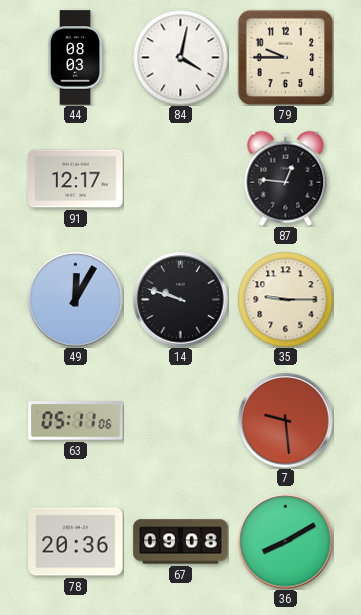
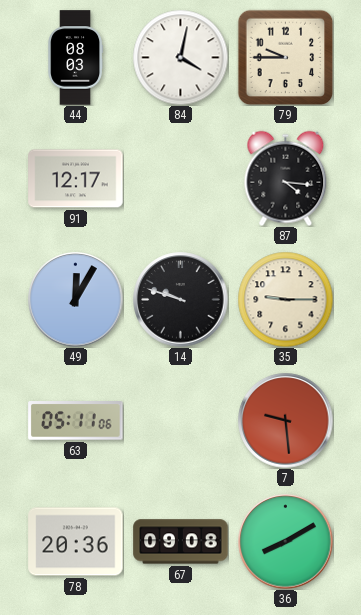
87: 12:46 -> 4:16 (286, 178)
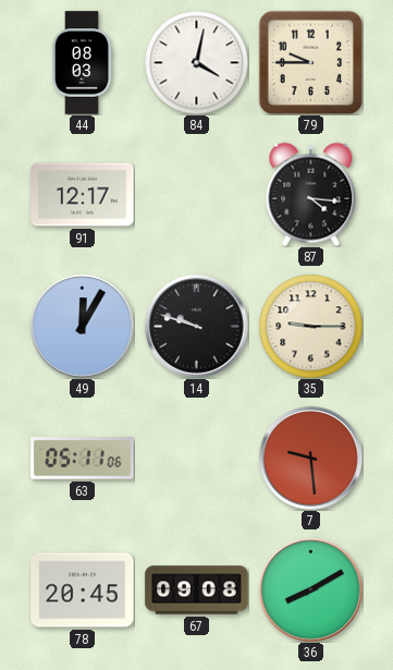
78: 20:36 -> 20:45 (83, 590)
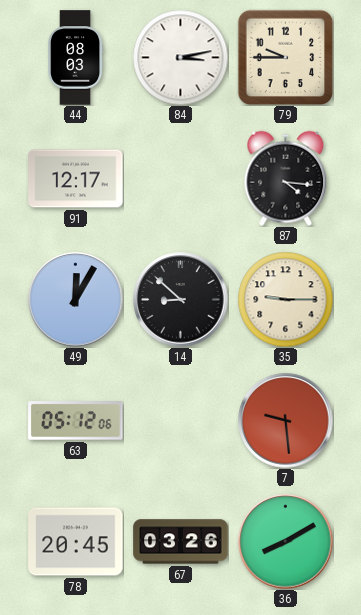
84: 4:02 -> 3:13 (180, 57)
14: 9:48 -> 8:52 (181, 300)
63: 05:11 -> 05:12 (76, 421)
67: 09:08 -> 03:26 (181, 542)
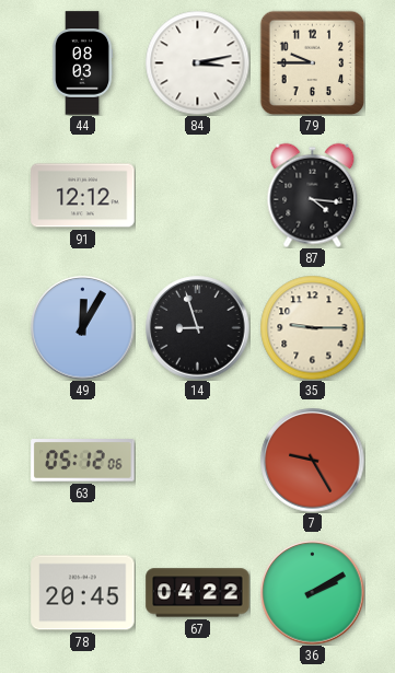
91: 12:17 -> 12:12 (83, 196)
14: 8:52 -> 8:57 (198, 328)
7: 9:29 -> 9:25 (313, 461)
67: 03:26 -> 04:22 (198, 593)
36: 8:10 -> 2:10 (313, 593)
